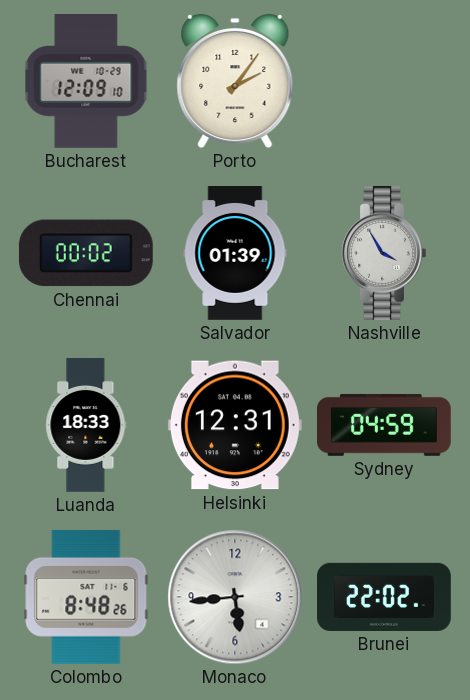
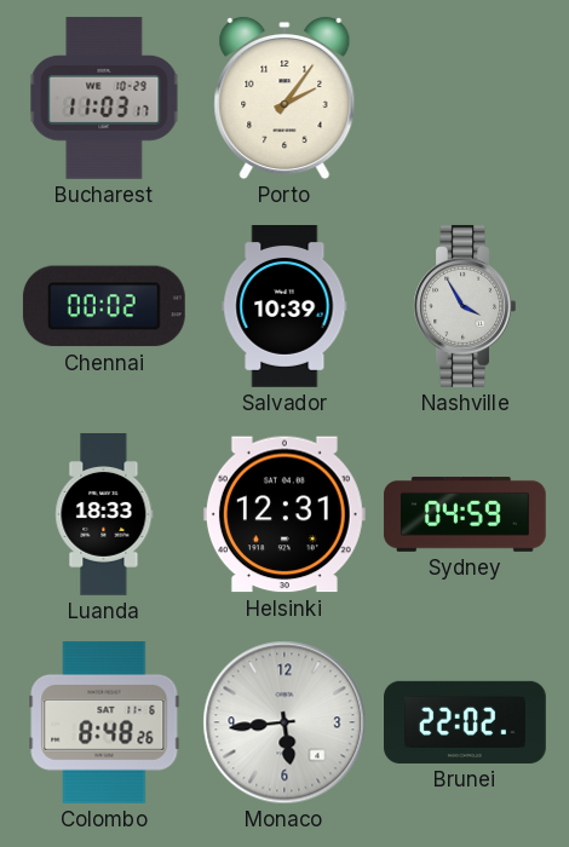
Bucharest: 12:09 -> 11:03 (104, 98)
Salvador: 01:39 -> 10:39 (284, 307)
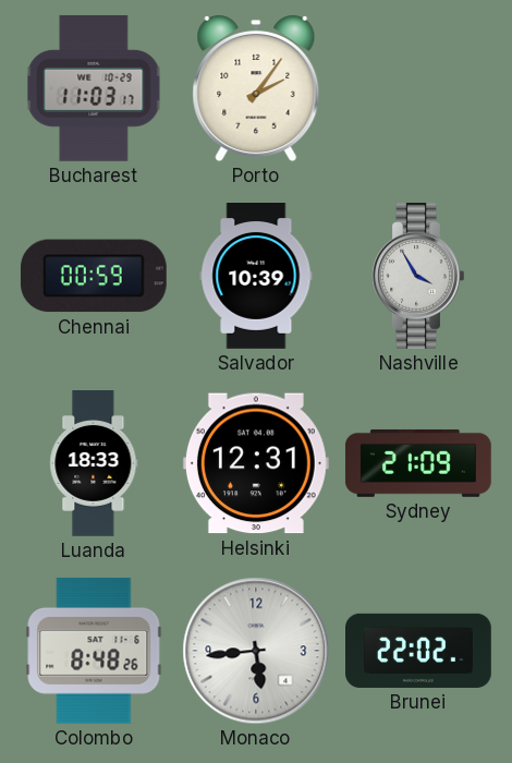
Chennai: 00:02 -> 00:59 (94, 276)
Sydney: 04:59 -> 21:09 (418, 463)
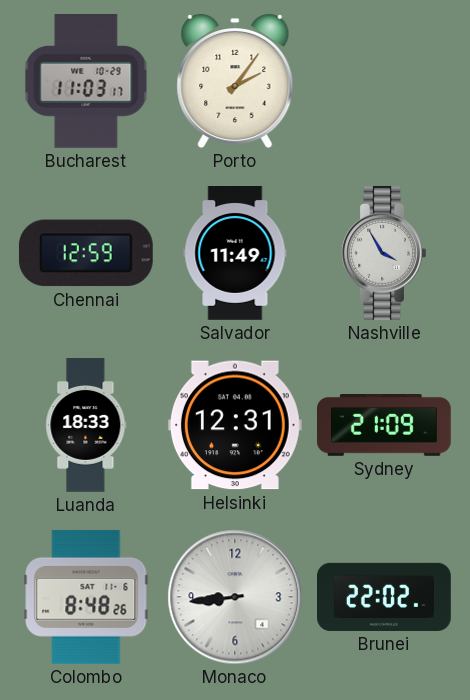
Chennai: 00:59 -> 12:59 (86, 253)
Salvador: 10:39 -> 11:49 (235, 254)
Monaco: 5:44 -> 8:44 (235, 597)
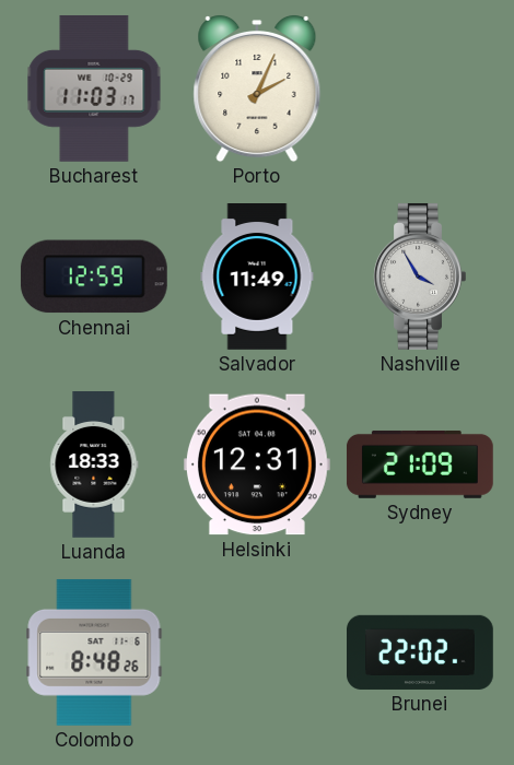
Porto: 2:06 -> 2:04 (257, 89)
Monaco: 8:44 -> none (235, 597)
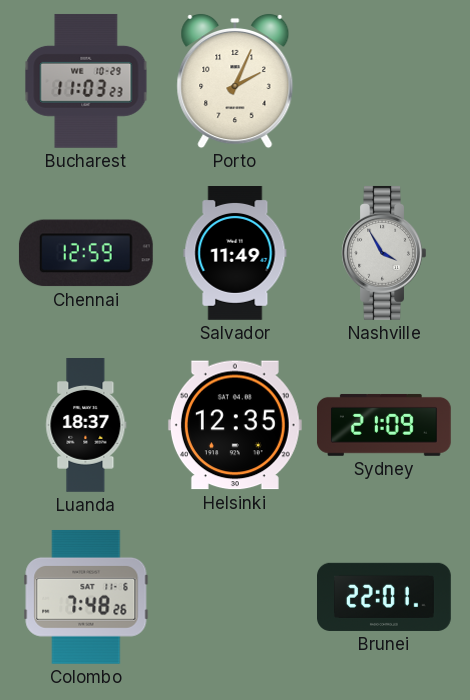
Bucharest: 11:03:17 -> 11:03:23 (86, 81)
Luanda: 18:33 -> 18:37 (86, 426)
Helsinki: 12:31 -> 12:35 (235, 425)
Colombo: 8:48 -> 7:48 (86, 597)
Brunei: 22:02 -> 22:01 (385, 597)
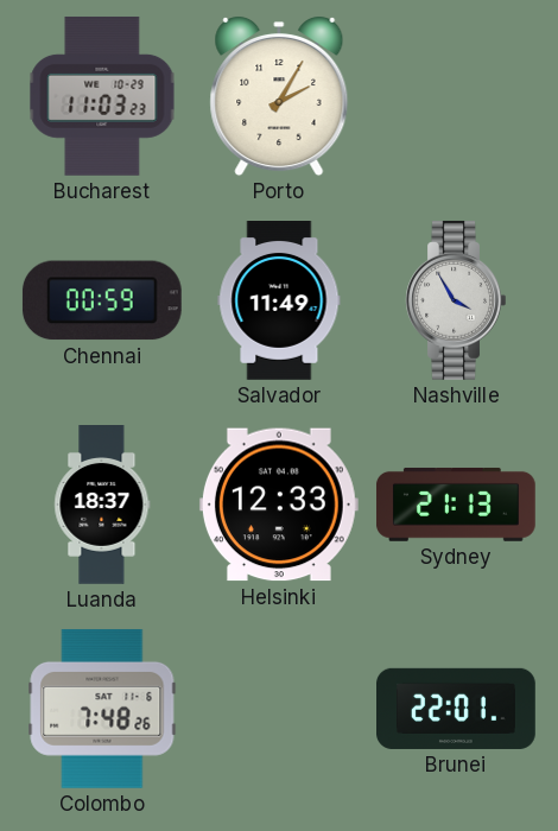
Porto: 2:04 -> 2:05 (279, 96)
Chennai: 12:59 -> 00:59 (102, 300)
Helsinki: 12:35 -> 12:33 (279, 505)
Sydney: 21:09 -> 21:13 (456, 505)
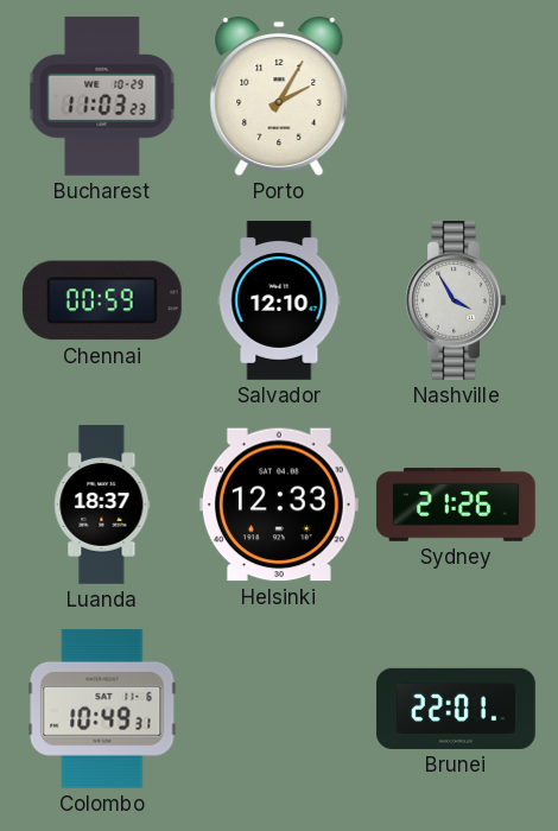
Salvador: 11:49 -> 12:10 (279, 302)
Sydney: 21:13 -> 21:26 (456, 505)
Colombo: 7:48 -> 10:49 (102, 709)
